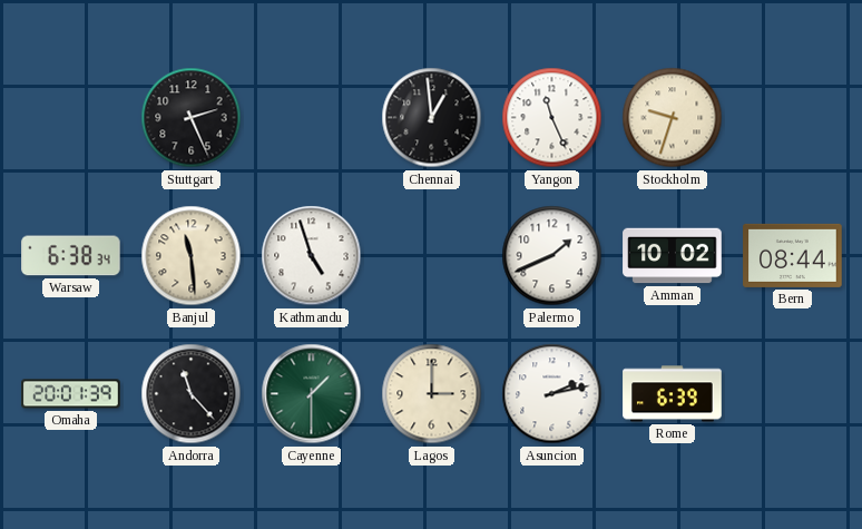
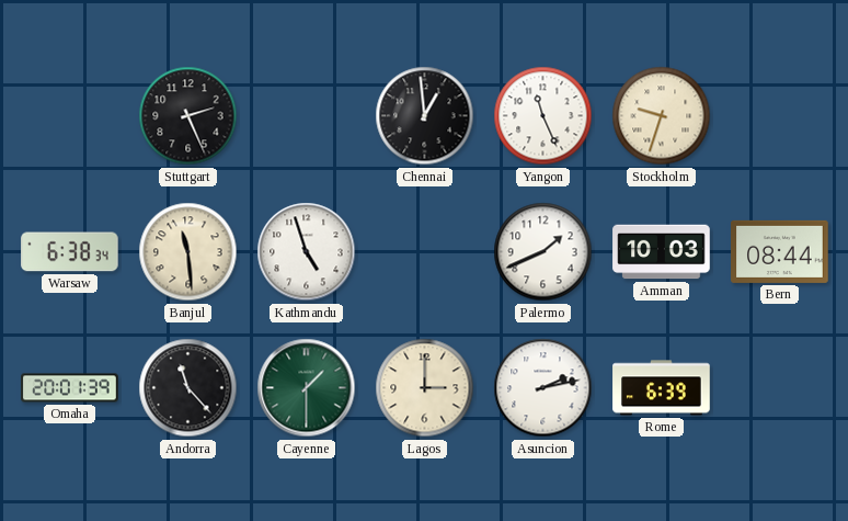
Amman: 10:02 -> 10:03 (662, 252)
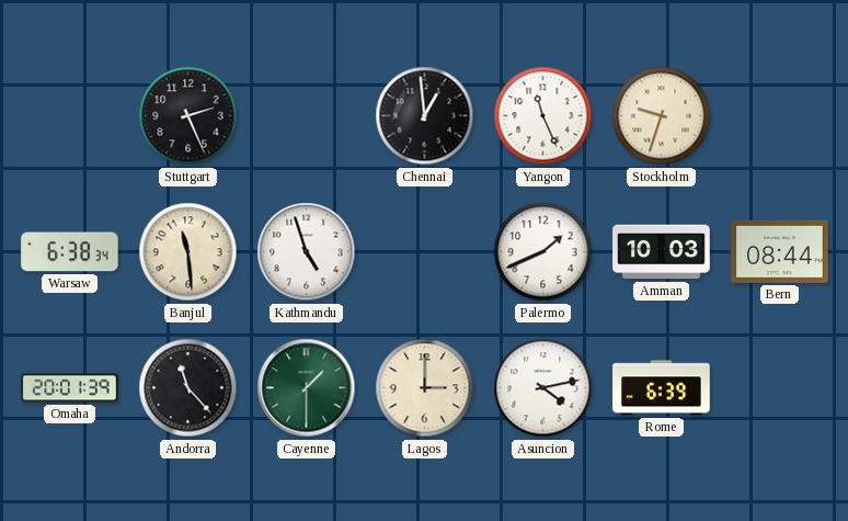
Asuncion: 2:13 -> 4:13 (543, 388)
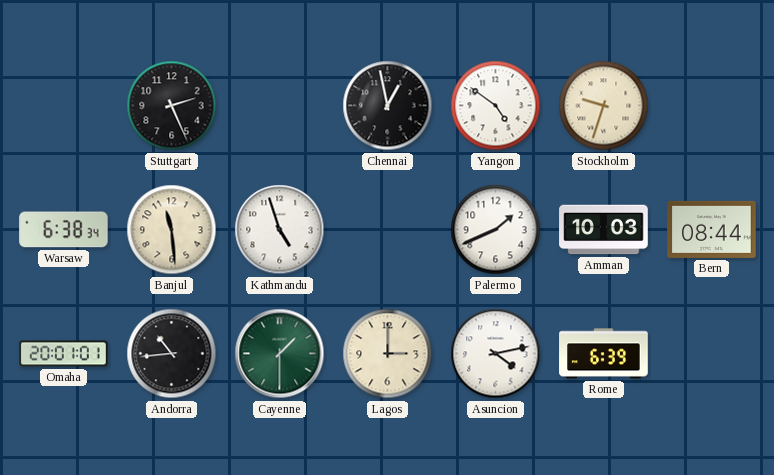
Chennai: 12:59 -> 12:58 (388, 106)
Yangon: 11:26 -> 4:51 (496, 106)
Omaha: 20:01:39 -> 20:01:01 (64, 354)
Andorra: 11:23 -> 10:44 (172, 354)
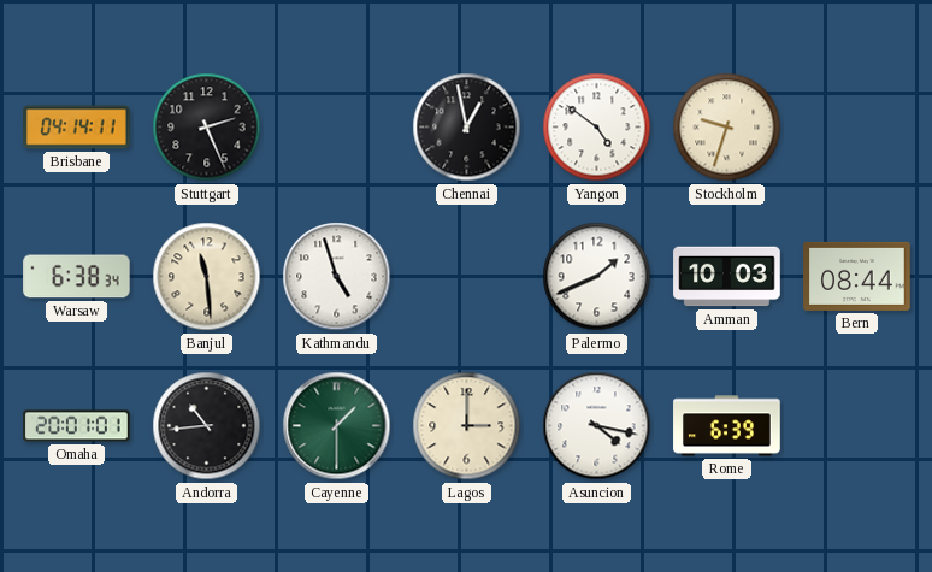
Brisbane: none -> 04:14 (77, 128)
Asuncion: 4:13 -> 4:17 (597, 426)
